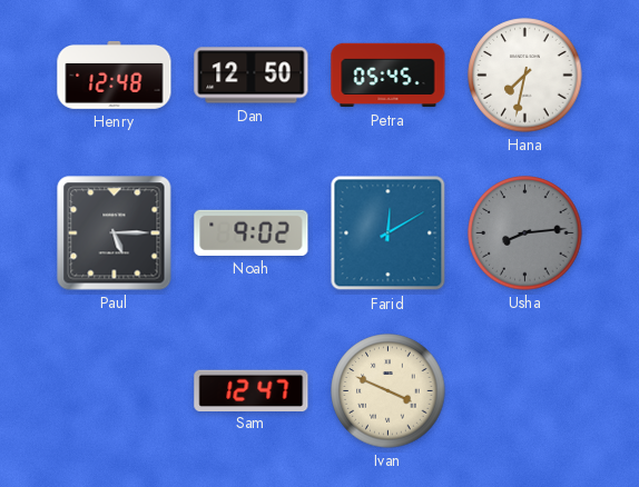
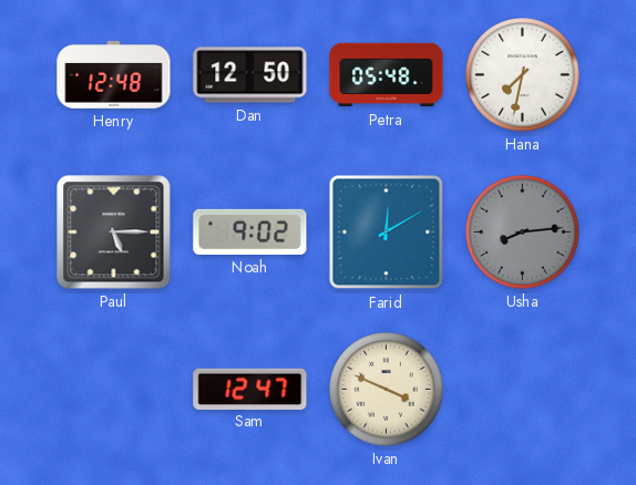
Petra: 05:45 -> 05:48 (387, 75)
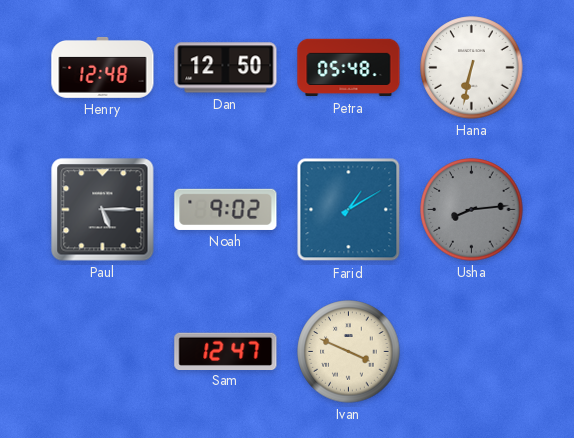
Hana: 7:32 -> 6:32 (472, 68)
Farid: 12:10 -> 1:10 (349, 210)
